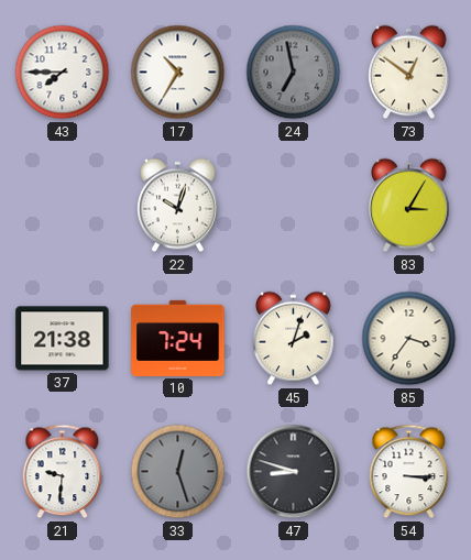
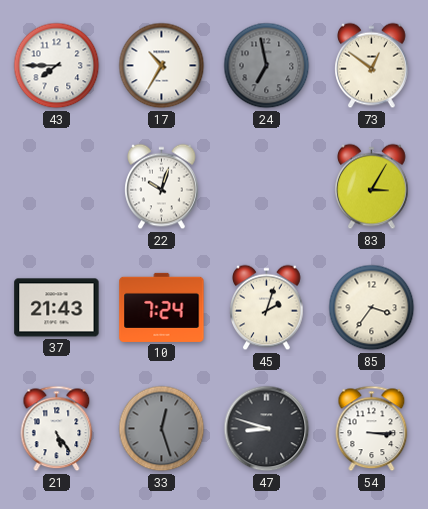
37: 21:38 -> 21:43 (57, 308)
21: 9:31 -> 5:24 (57, 429)
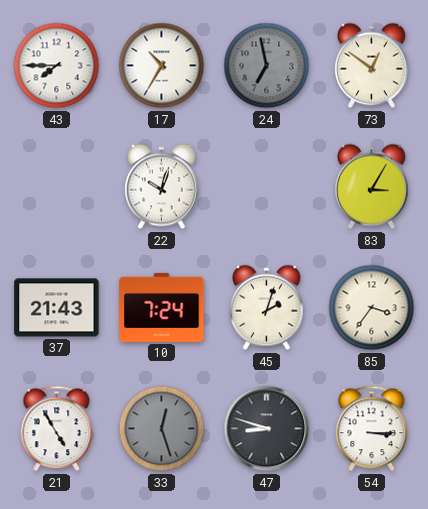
21: 5:24 -> 4:55 (57, 429)
